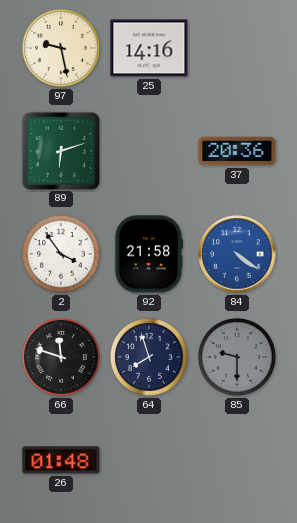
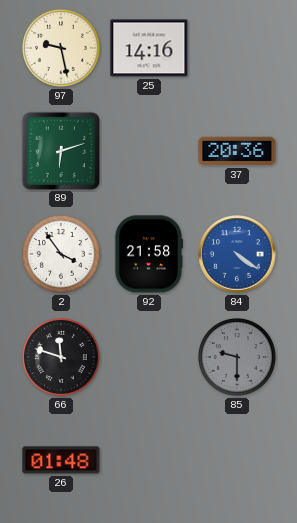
64: 7:57 -> none (149, 357)
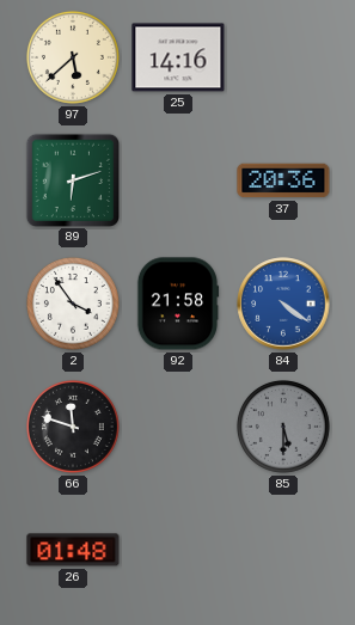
97: 9:28 -> 5:38 (73, 57)
85: 9:30 -> 5:30 (283, 427)
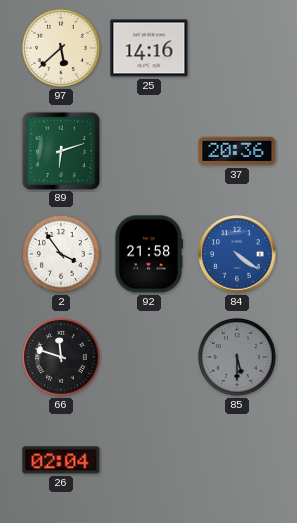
26: 01:48 -> 02:04 (61, 460)
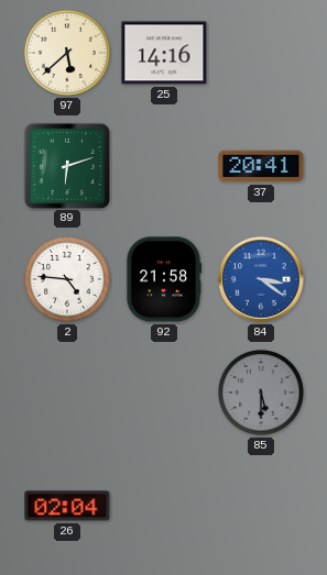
37: 20:36 -> 20:41 (261, 166)
2: 3:54 -> 4:46 (67, 279)
84: 4:21 -> 3:21 (261, 279)
66: 11:48 -> none (61, 357)
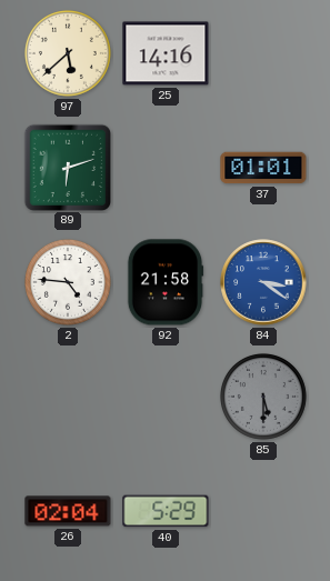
37: 20:41 -> 01:01 (263, 168)
40: none -> 5:29 (166, 511)
